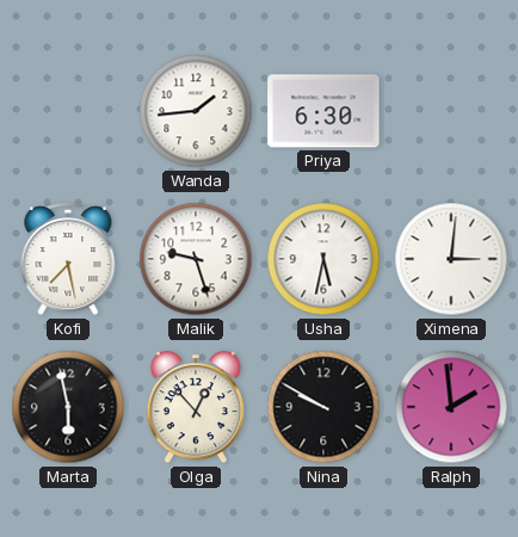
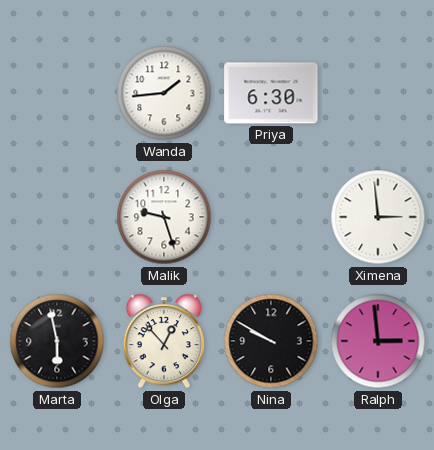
Kofi: 7:28 -> none (68, 260)
Usha: 5:32 -> none (323, 259)
Ximena: 3:01 -> 2:59 (378, 217)
Ralph: 1:59 -> 2:59 (378, 341)
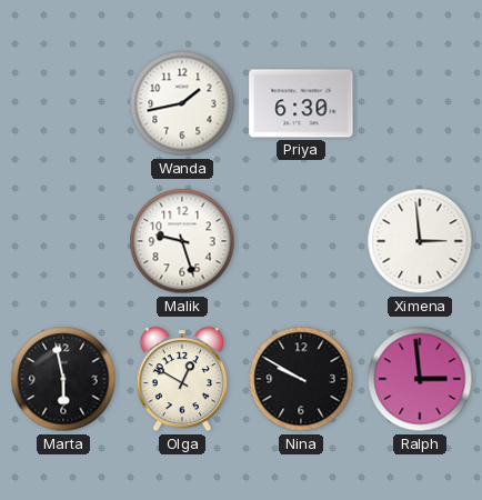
Wanda: 1:44 -> 1:43 (182, 103)
Olga: 12:53 -> 12:50 (182, 380)
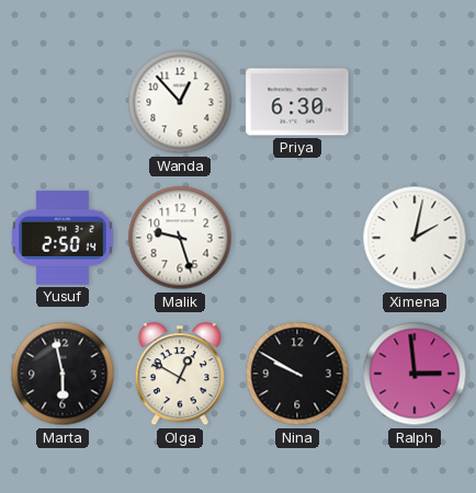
Wanda: 1:43 -> 12:53 (180, 102)
Yusuf: none -> 2:50 (63, 238)
Ximena: 2:59 -> 2:02 (415, 238)
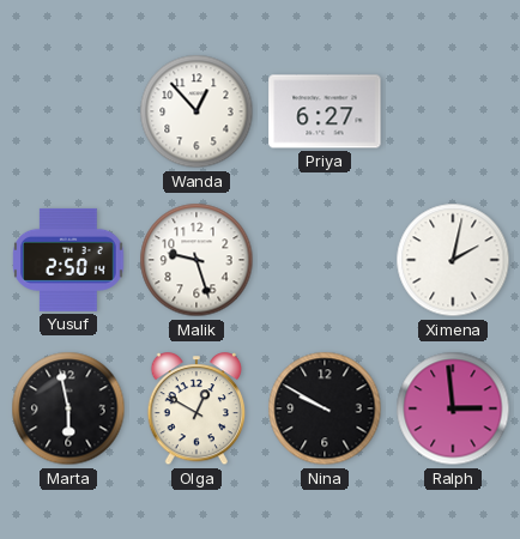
Priya: 6:30 -> 6:27 (325, 111)
